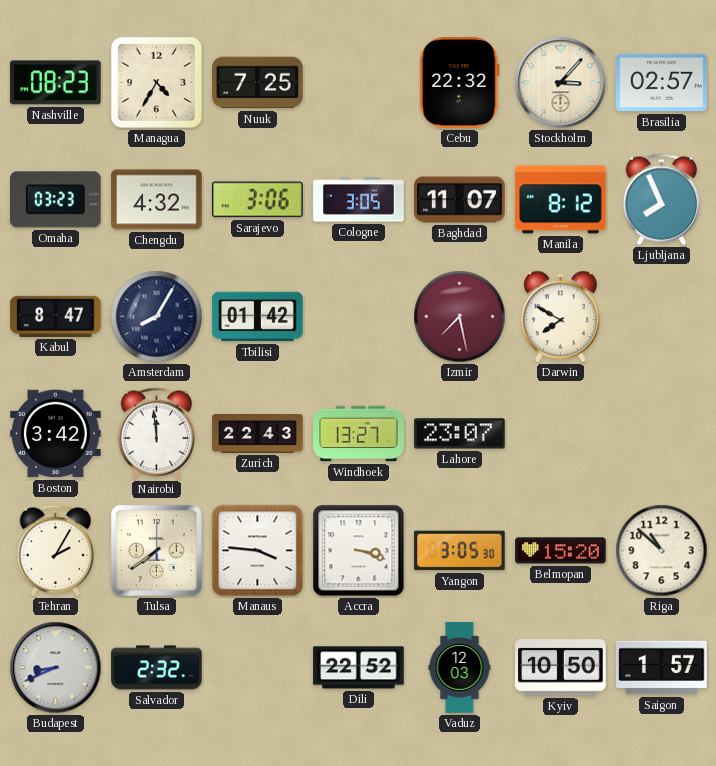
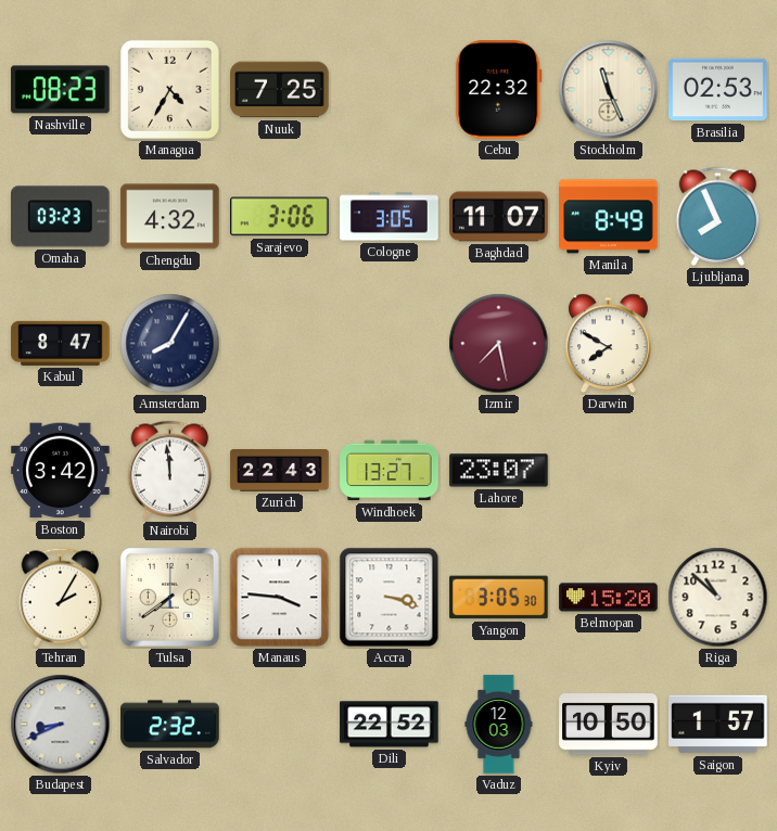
Stockholm: 3:07 -> 11:26 (609, 90)
Brasilia: 02:57 -> 02:53 (718, 90)
Manila: 8:12 -> 8:49 (609, 217)
Tbilisi: 01:42 -> none (258, 317)
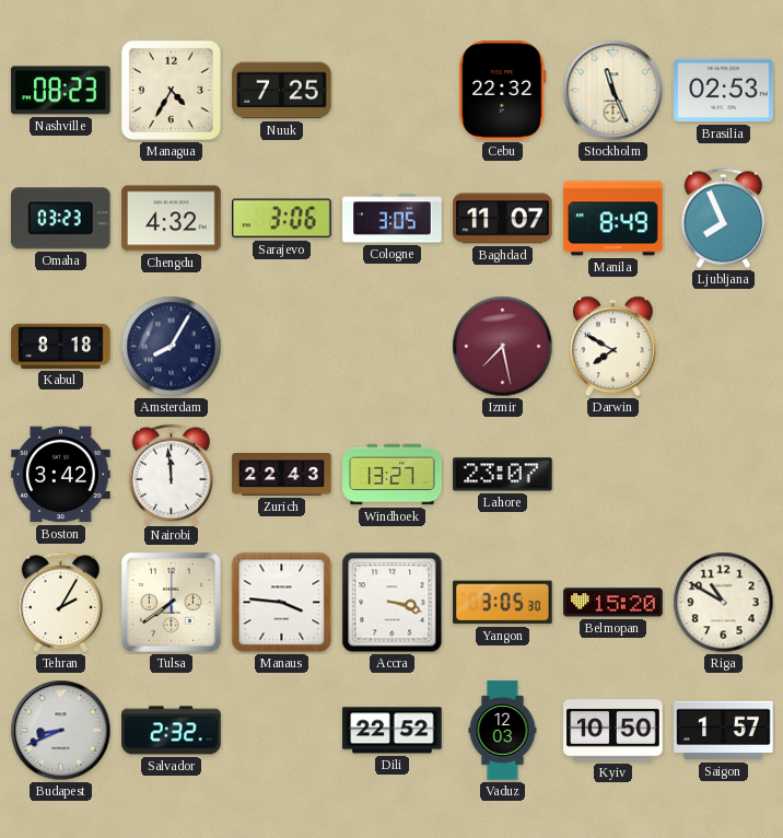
Kabul: 8:47 -> 8:18 (61, 346)
Riga: 10:52 -> 10:50 (724, 603)
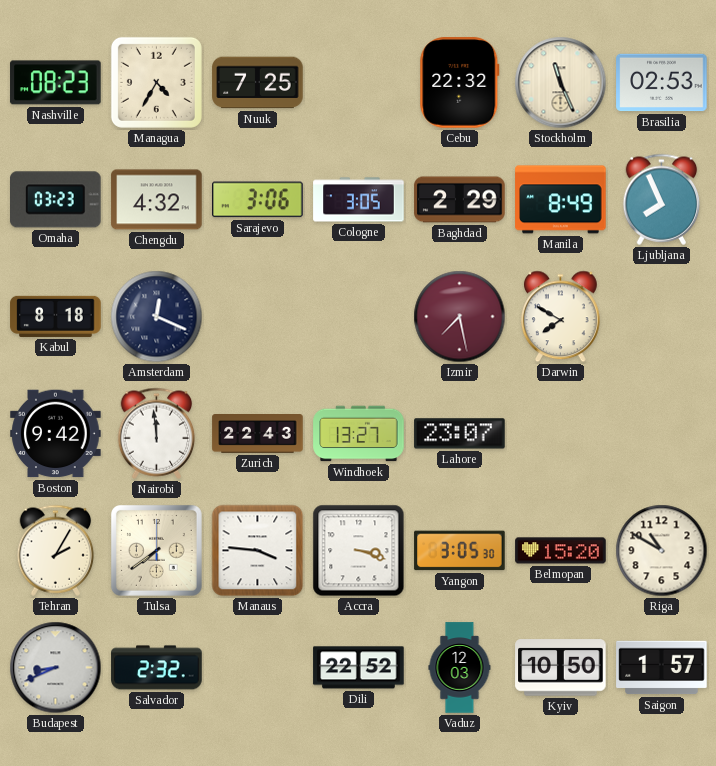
Baghdad: 11:07 -> 2:29 (460, 200)
Amsterdam: 8:05 -> 12:19 (157, 317)
Boston: 3:42 -> 9:42 (56, 434)
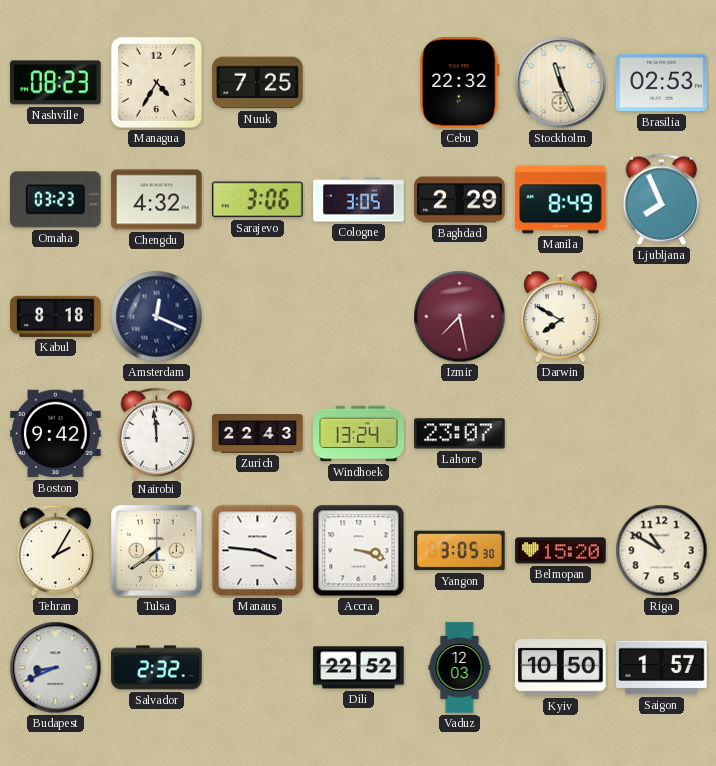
Windhoek: 13:27 -> 13:24 (359, 434)
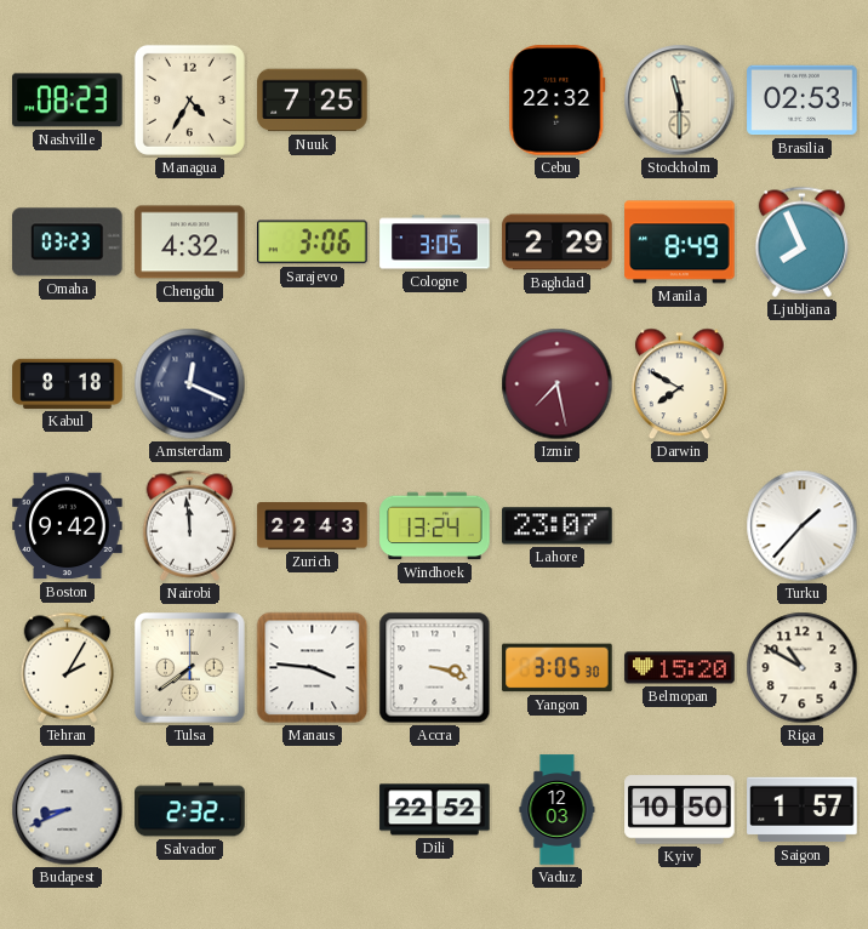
Stockholm: 11:26 -> 11:30 (680, 101)
Turku: none -> 1:37 (803, 526)
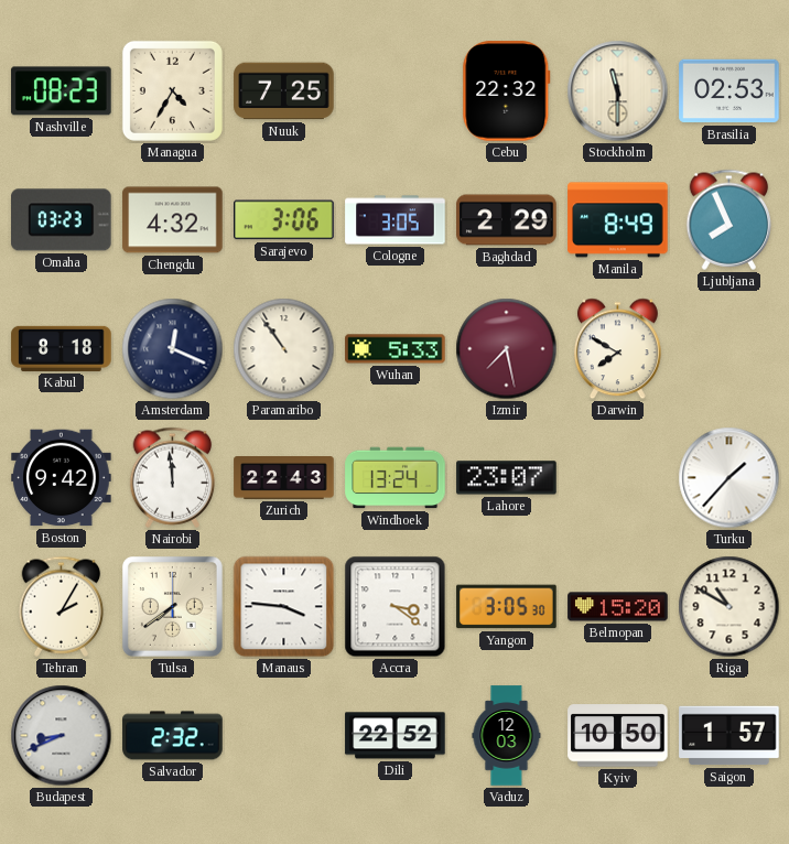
Paramaribo: none -> 10:54 (284, 349)
Wuhan: none -> 5:33 (396, 349)
Accra: 3:18 -> 3:21 (396, 607)
